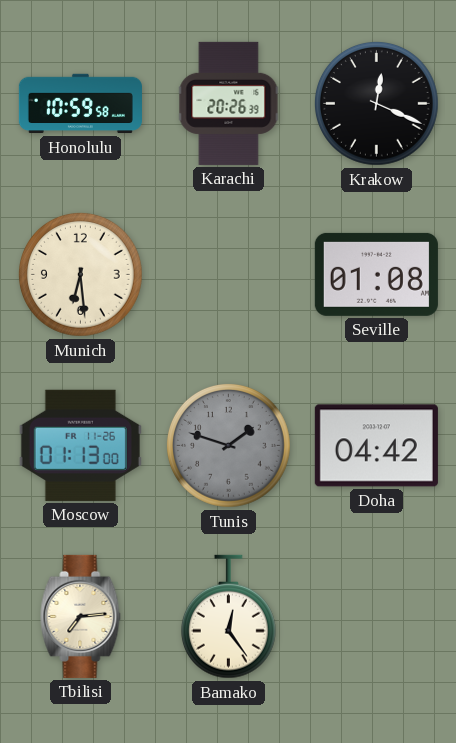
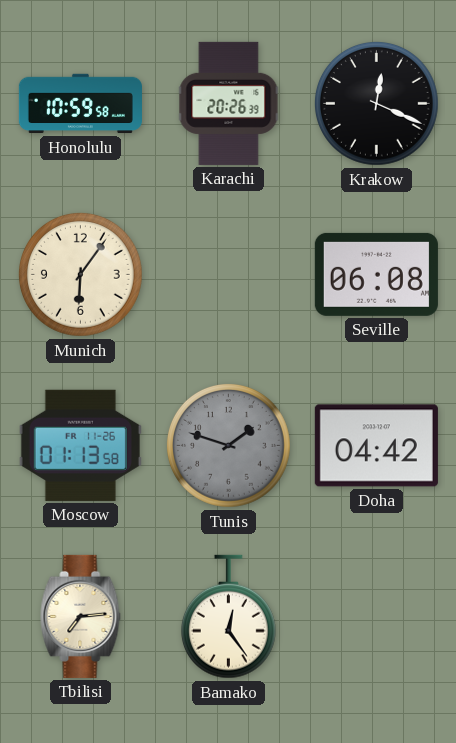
Munich: 6:29 -> 6:06 (81, 275)
Seville: 01:08 -> 06:08 (376, 274)
Moscow: 01:13:00 -> 01:13:58 (80, 445)
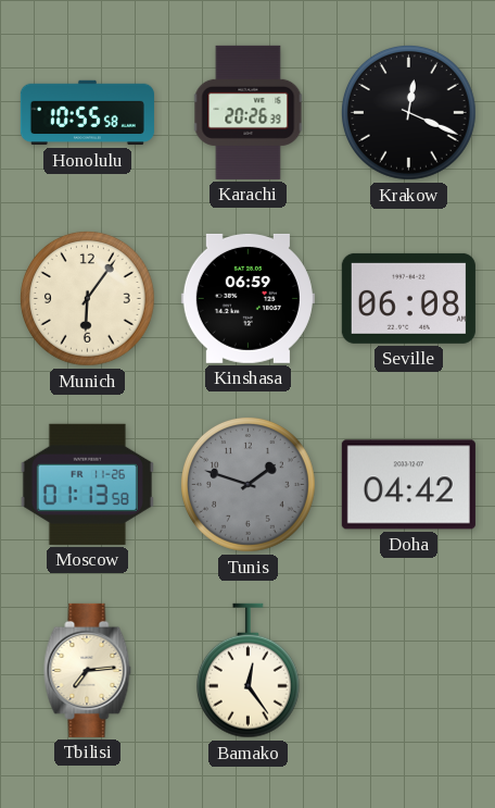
Honolulu: 10:59 -> 10:55 (87, 113)
Kinshasa: none -> 06:59 (247, 298)
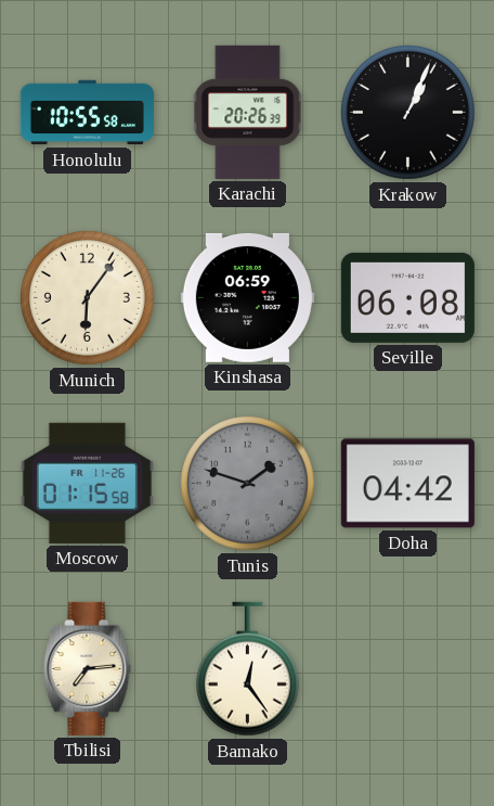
Krakow: 12:19 -> 1:04 (408, 113)
Moscow: 01:13 -> 01:15 (87, 483)
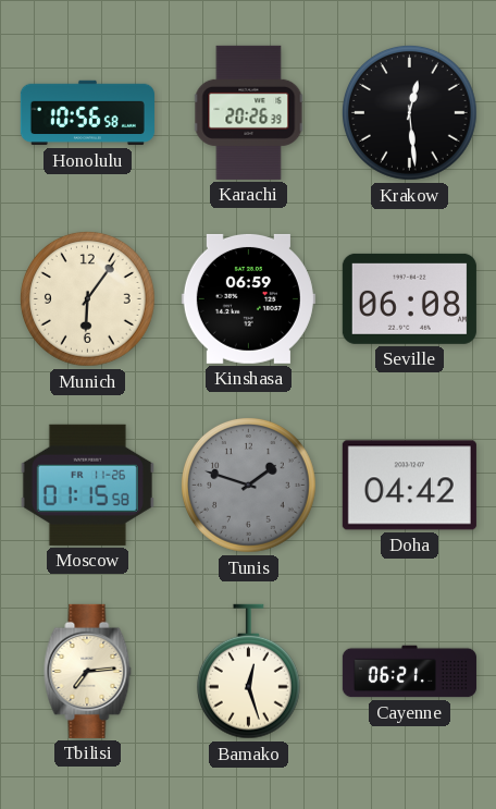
Honolulu: 10:55 -> 10:56 (87, 113)
Krakow: 1:04 -> 12:29 (410, 113)
Bamako: 12:24 -> 12:27 (248, 672)
Cayenne: none -> 06:21 (409, 672)
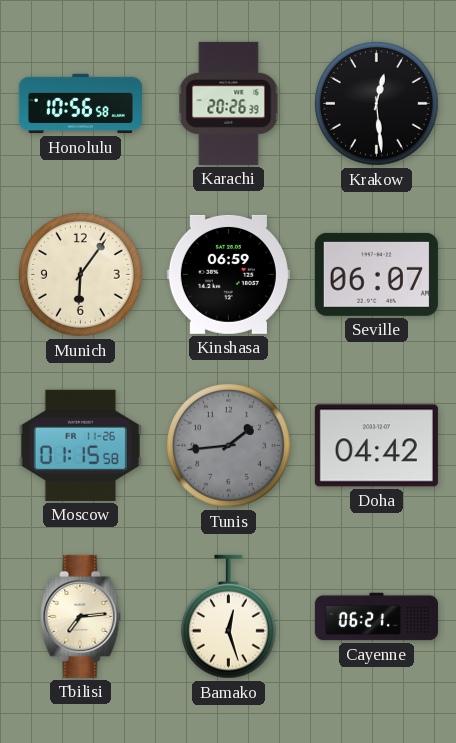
Seville: 06:08 -> 06:07 (376, 274)
Tunis: 1:48 -> 1:44 (229, 446)
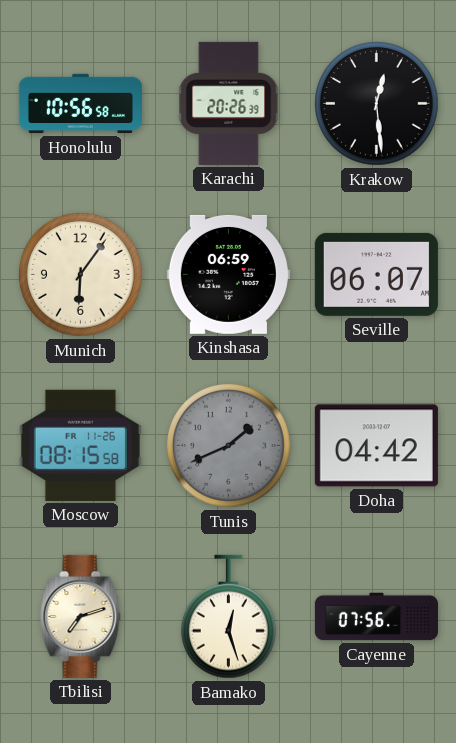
Moscow: 01:15 -> 08:15 (80, 445)
Tunis: 1:44 -> 1:41 (229, 446)
Tbilisi: 7:14 -> 7:12 (81, 616)
Cayenne: 06:21 -> 07:56 (376, 617)
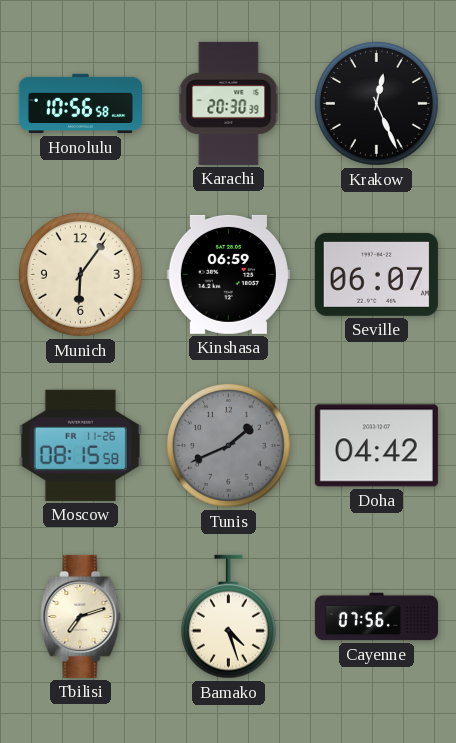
Karachi: 20:26 -> 20:30 (229, 103)
Krakow: 12:29 -> 12:26 (377, 104)
Bamako: 12:27 -> 4:27 (228, 617)
